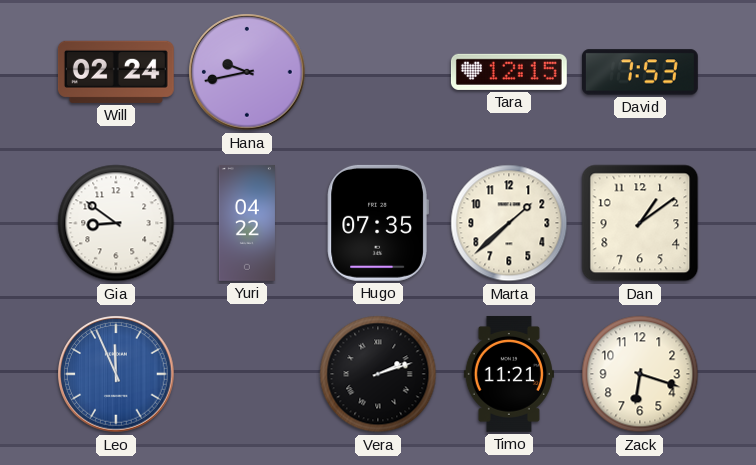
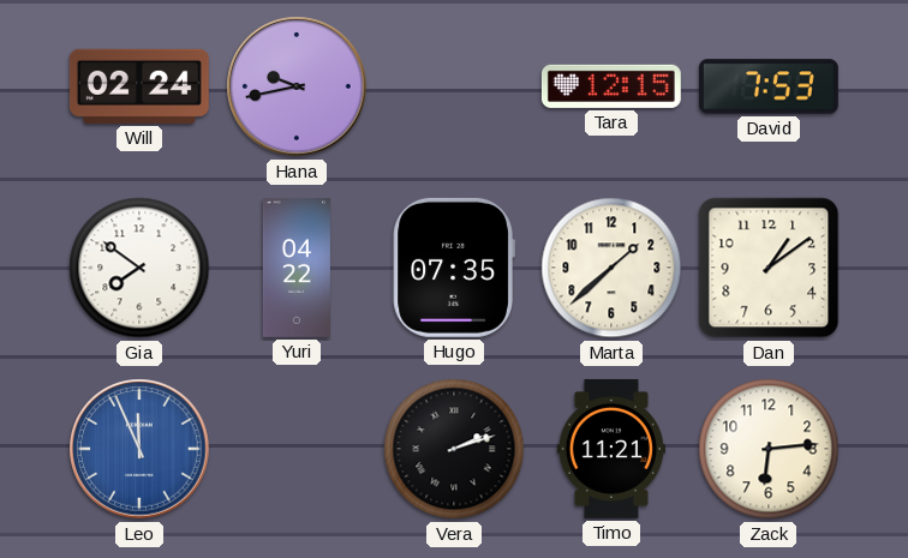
Gia: 8:51 -> 7:51 (139, 268)
Zack: 6:18 -> 6:14 (769, 449)
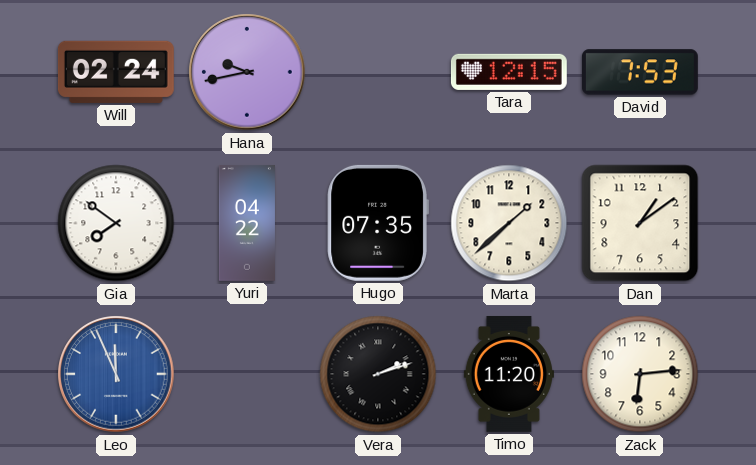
Timo: 11:21 -> 11:20 (509, 374)
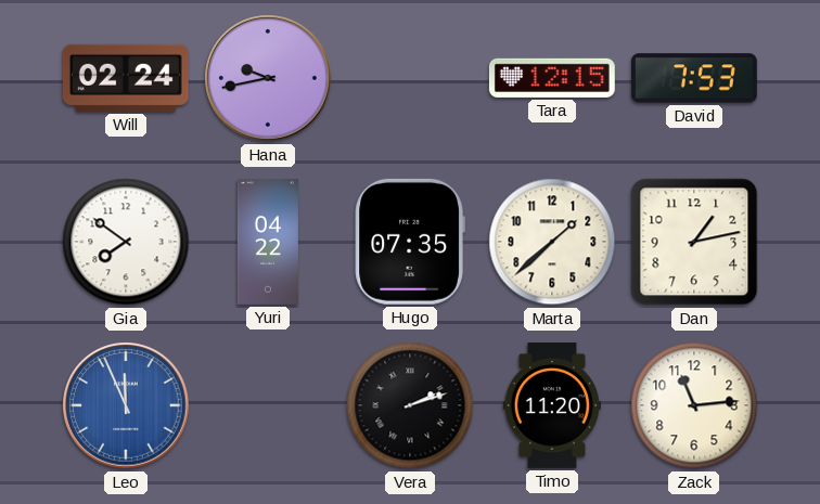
Dan: 1:09 -> 1:13 (694, 242)
Zack: 6:14 -> 11:14 (694, 405)
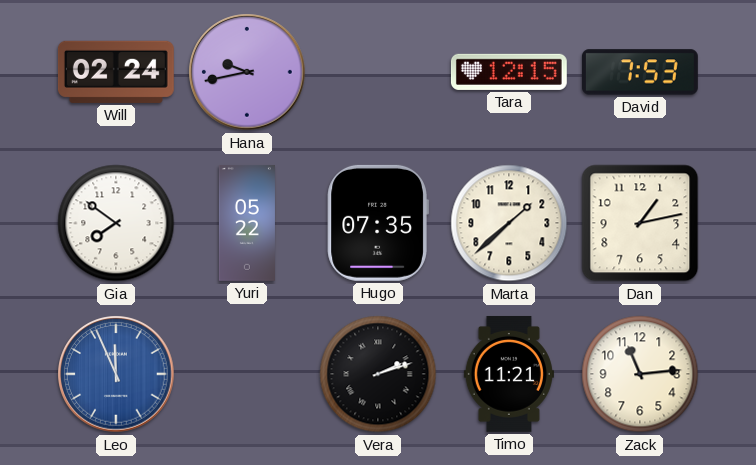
Yuri: 04:22 -> 05:22 (247, 223)
Timo: 11:20 -> 11:21 (509, 374)
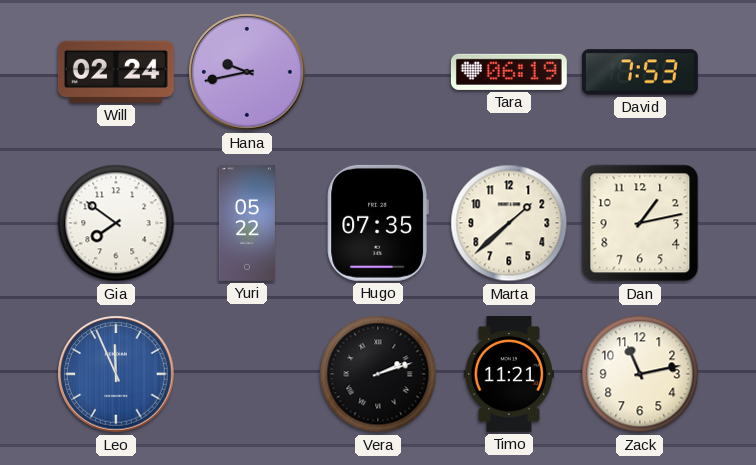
Tara: 12:15 -> 06:19 (509, 72)
Zack: 11:14 -> 11:13 (640, 374)
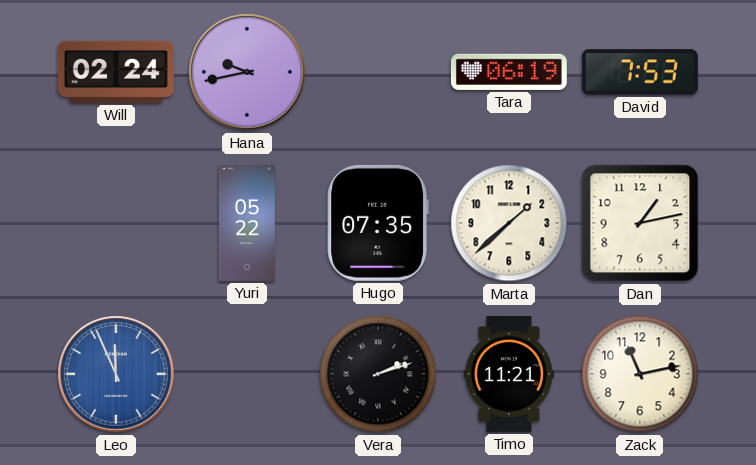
Gia: 7:51 -> none (116, 223)
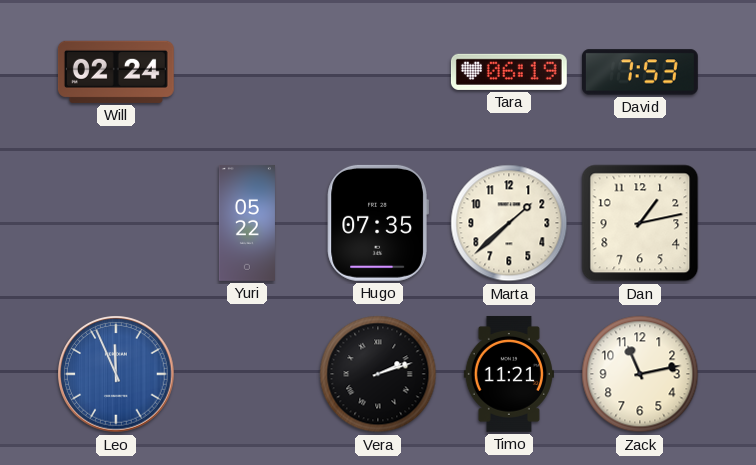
Hana: 9:43 -> none (247, 72)
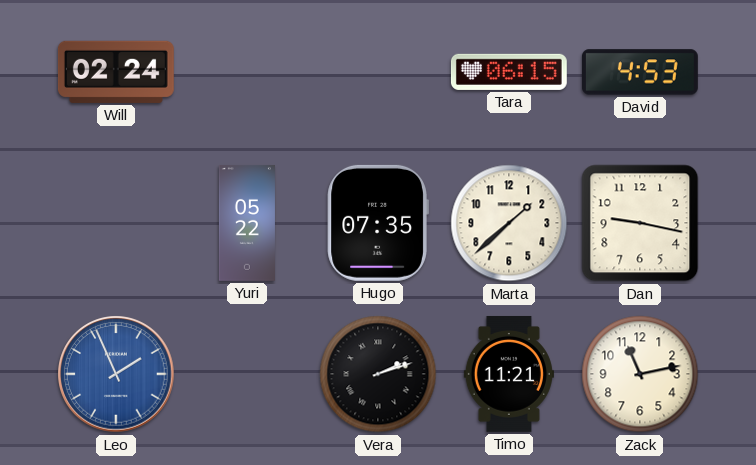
Tara: 06:19 -> 06:15 (509, 72)
David: 7:53 -> 4:53 (640, 72)
Dan: 1:13 -> 9:17 (640, 223)
Leo: 11:56 -> 1:56 (116, 374)
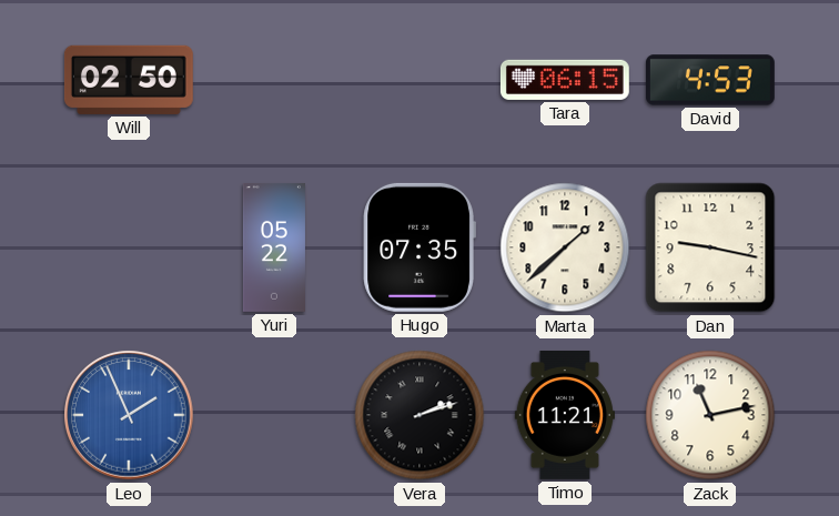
Will: 02:24 -> 02:50 (129, 80)
